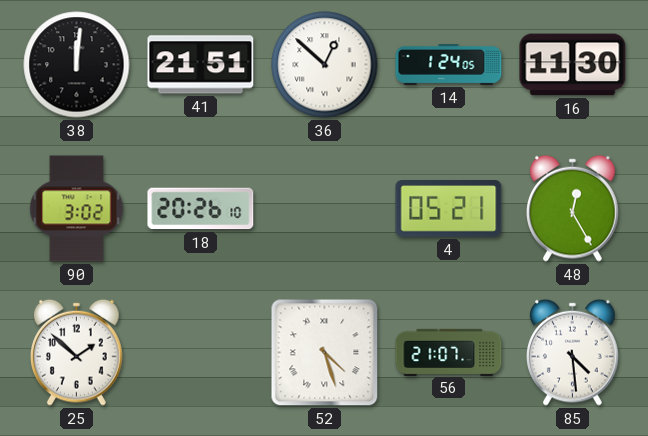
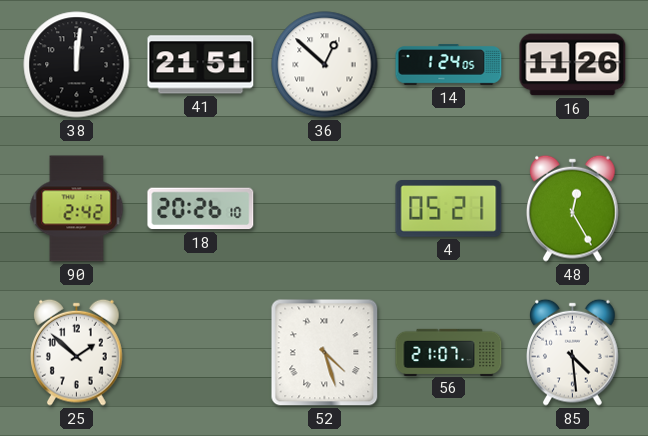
16: 11:30 -> 11:26 (573, 65)
90: 3:02 -> 2:42 (77, 209)
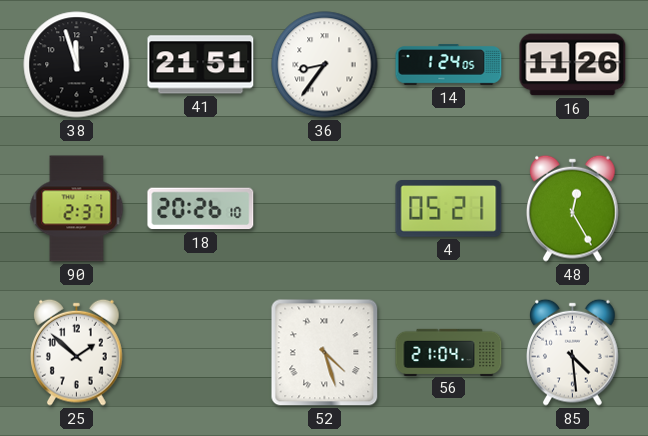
38: 12:01 -> 11:57 (77, 65)
36: 12:52 -> 8:36 (325, 65)
90: 2:42 -> 2:37 (77, 209)
56: 21:07 -> 21:04 (449, 352)
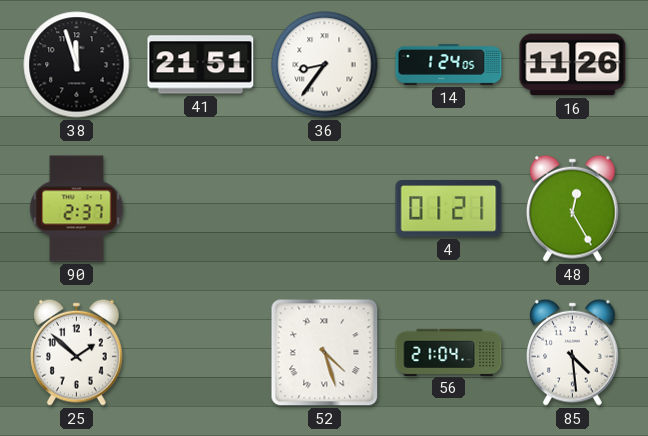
18: 20:26 -> none (201, 209)
4: 05:21 -> 01:21 (449, 209)
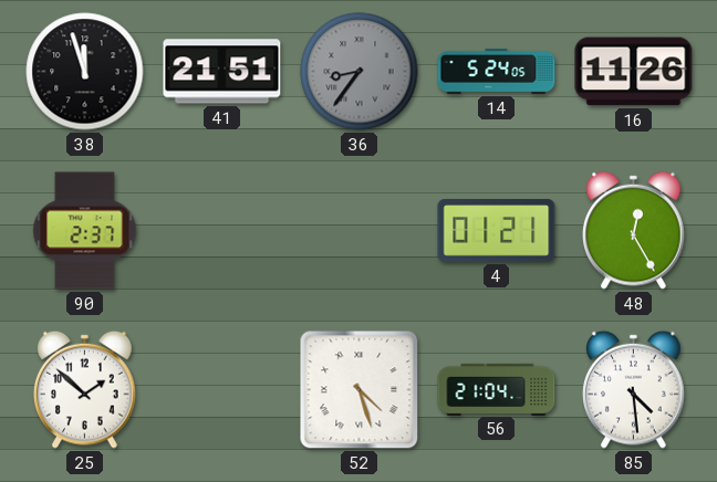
36 dial: white -> grey (360, 72)
14: 1:24 -> 5:24 (497, 72)
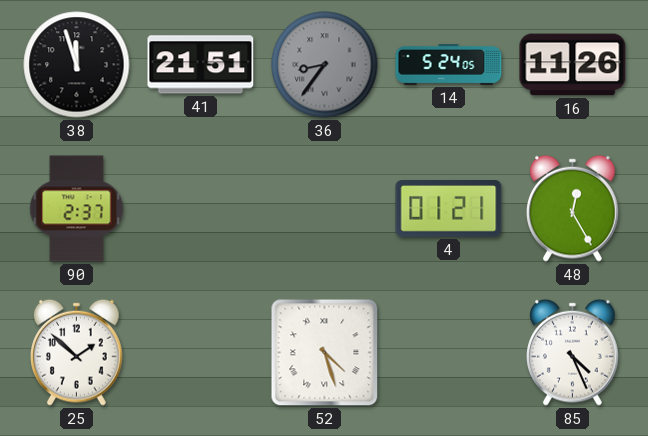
56: 21:04 -> none (497, 389)
85: 4:29 -> 4:26 (573, 352)
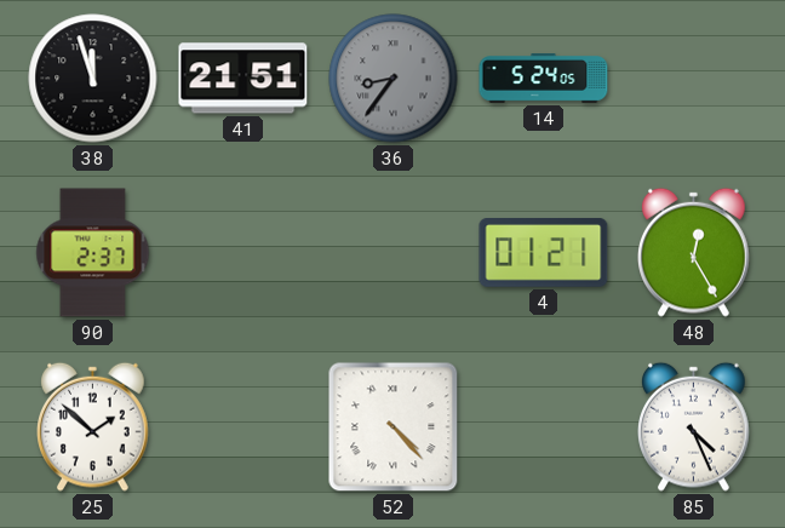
16: 11:26 -> none (573, 65)
52: 4:27 -> 4:23 (394, 427)
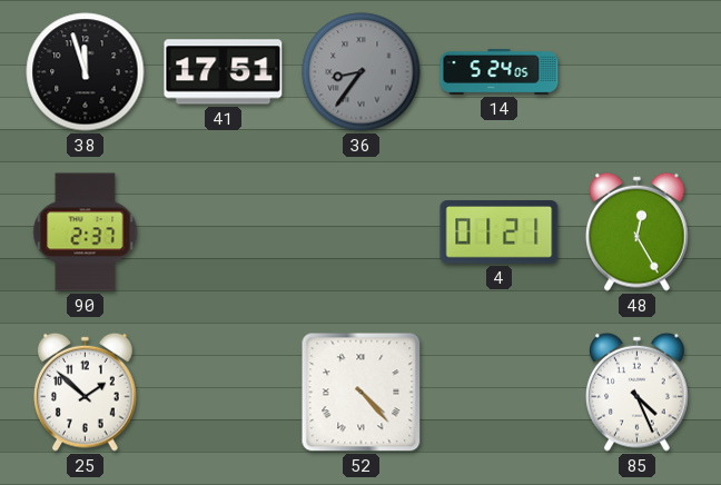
41: 21:51 -> 17:51 (224, 72)
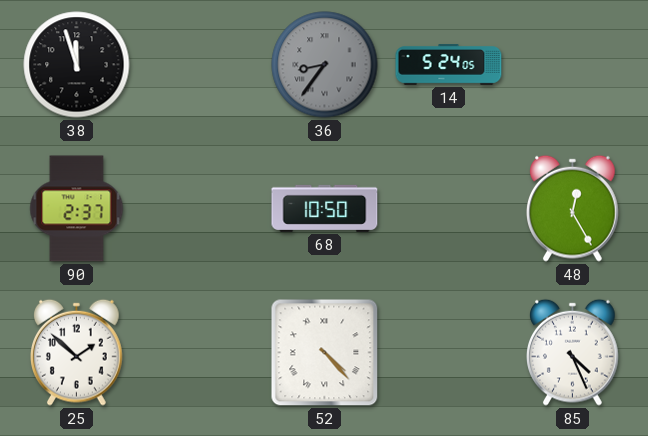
41: 17:51 -> none (224, 72)
68: none -> 10:50 (325, 208)
4: 01:21 -> none (500, 232)
